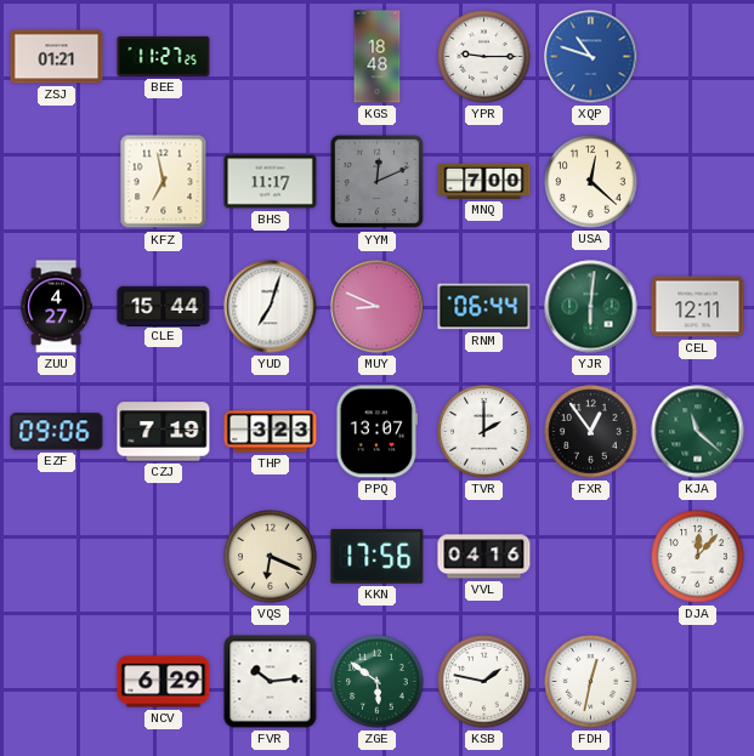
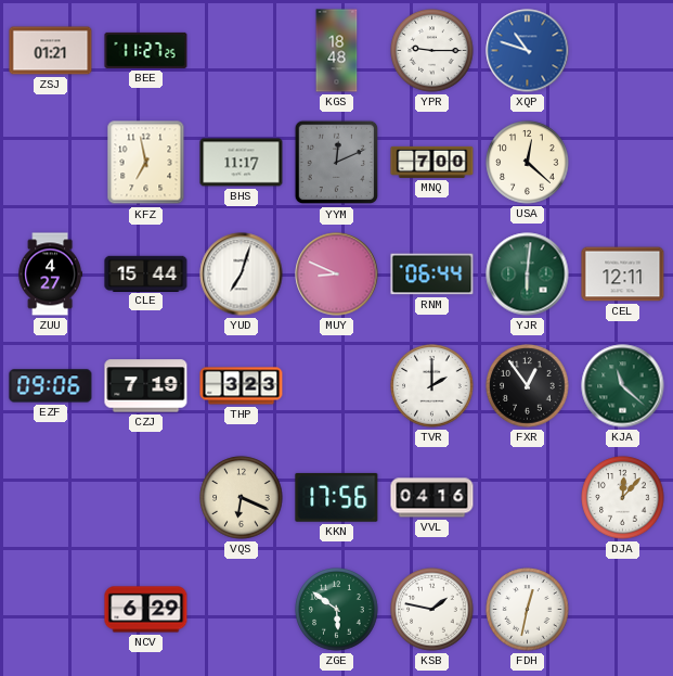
PPQ: 13:07 -> none (376, 432)
FVR: 10:14 -> none (271, 682)
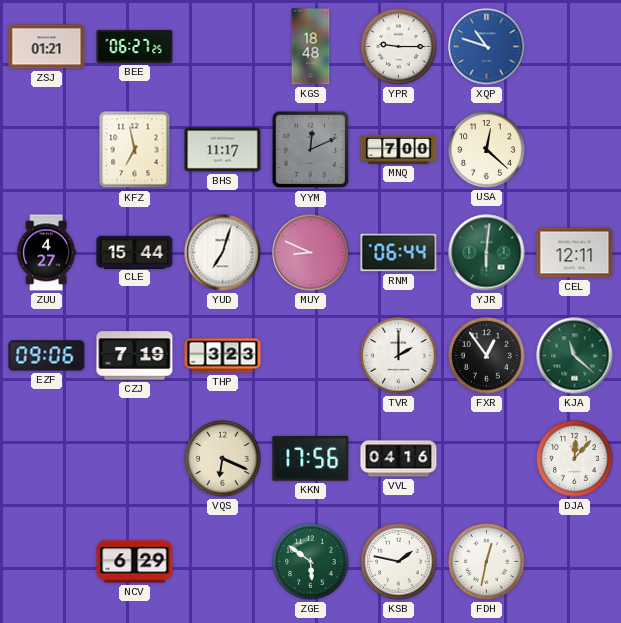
BEE: 11:27 -> 06:27 (135, 46)
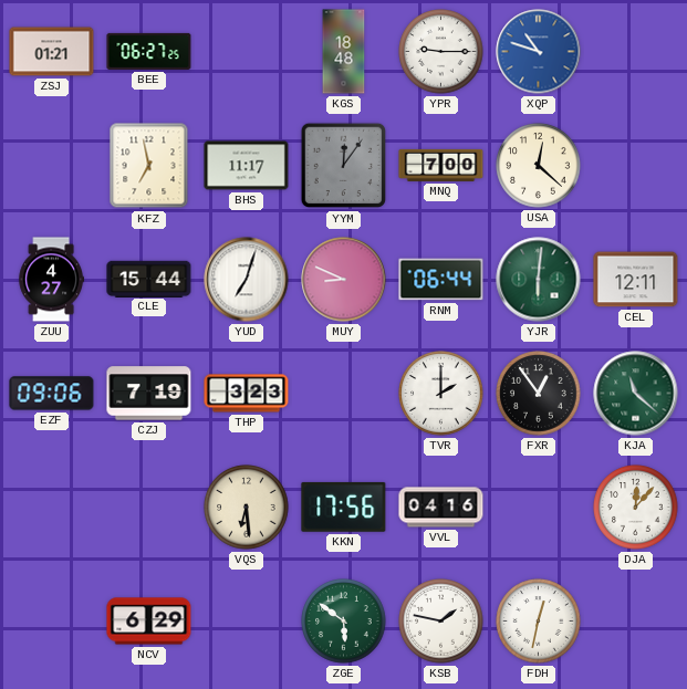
YYM: 12:11 -> 12:06 (344, 166)
VQS: 6:19 -> 6:29 (247, 508)
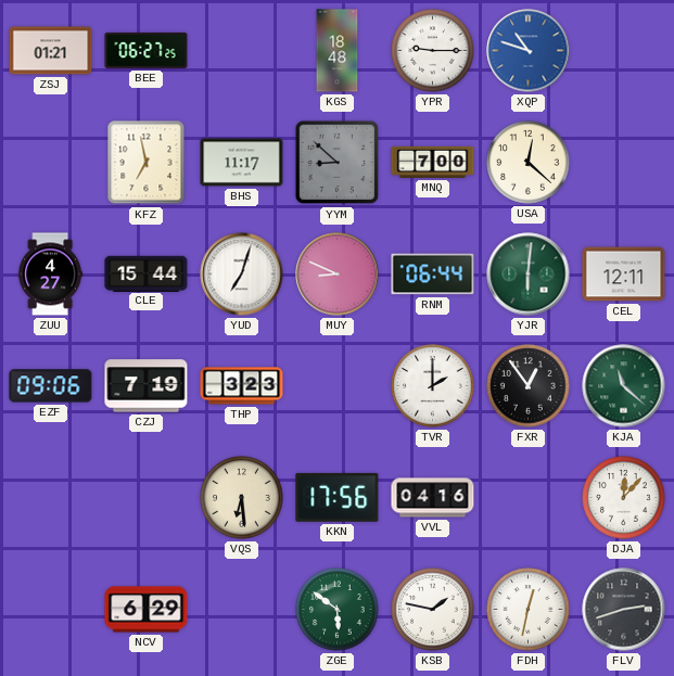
YYM: 12:06 -> 8:52 (338, 163)
FLV: none -> 2:42 (624, 610)
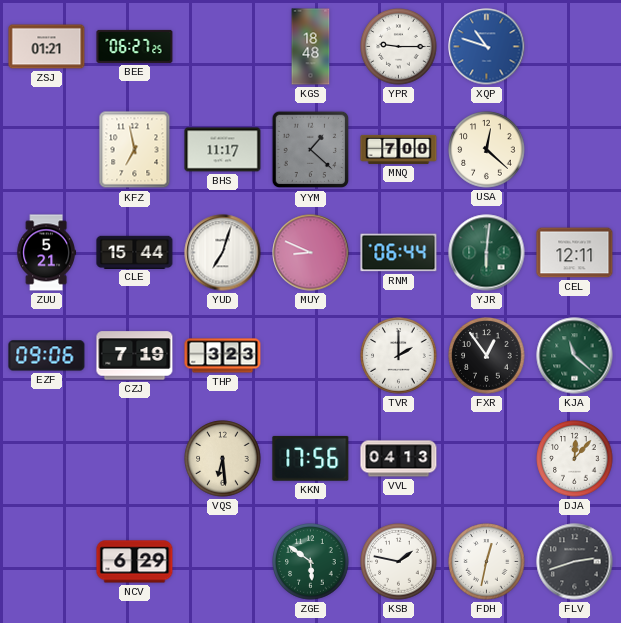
YYM: 8:52 -> 1:22 (311, 150)
ZUU: 4:27 -> 5:21 (46, 253)
VVL: 04:16 -> 04:13 (399, 459)
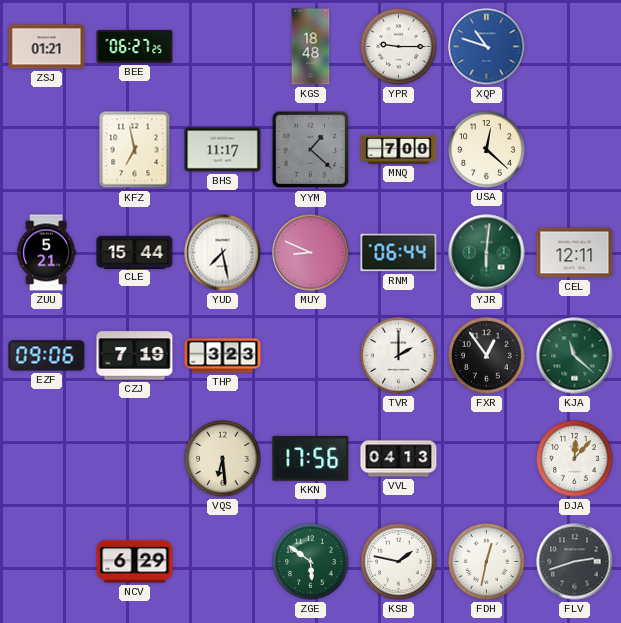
YUD: 7:03 -> 7:28 (223, 253)
